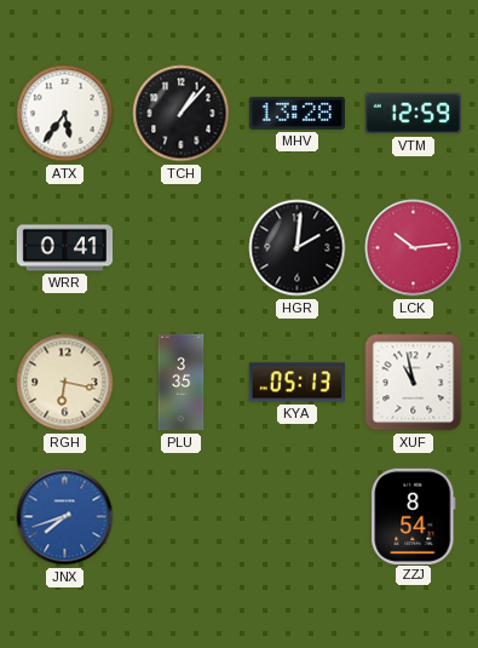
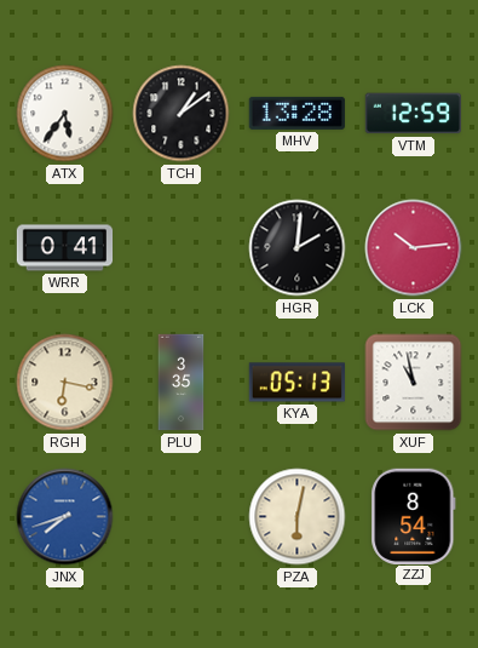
TCH: 1:07 -> 1:09 (182, 114)
PZA: none -> 6:02 (298, 517)
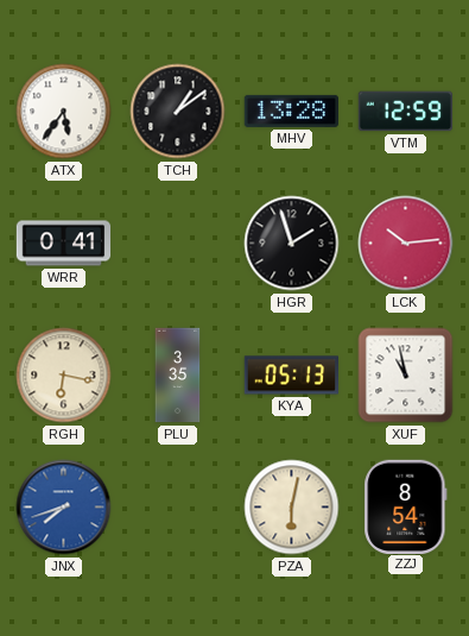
HGR: 2:01 -> 1:57 (292, 244)
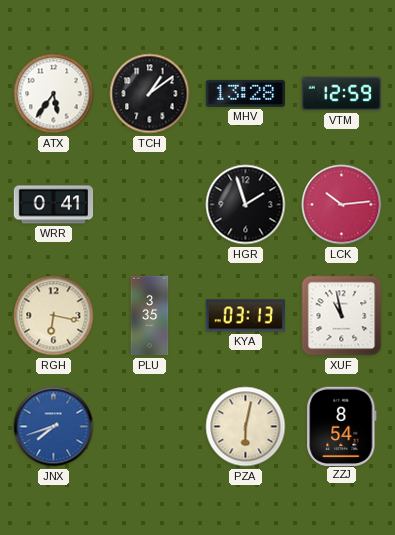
KYA: 05:13 -> 03:13 (246, 316)
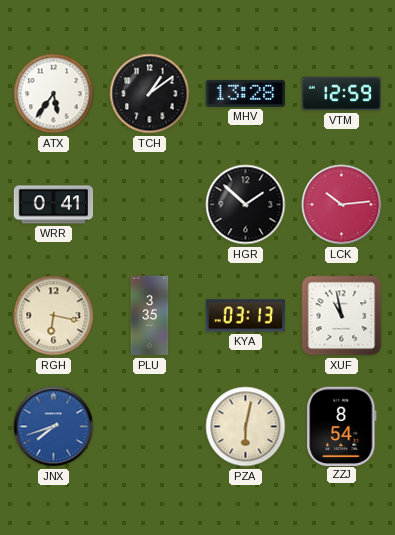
HGR: 1:57 -> 1:52 (246, 205)
